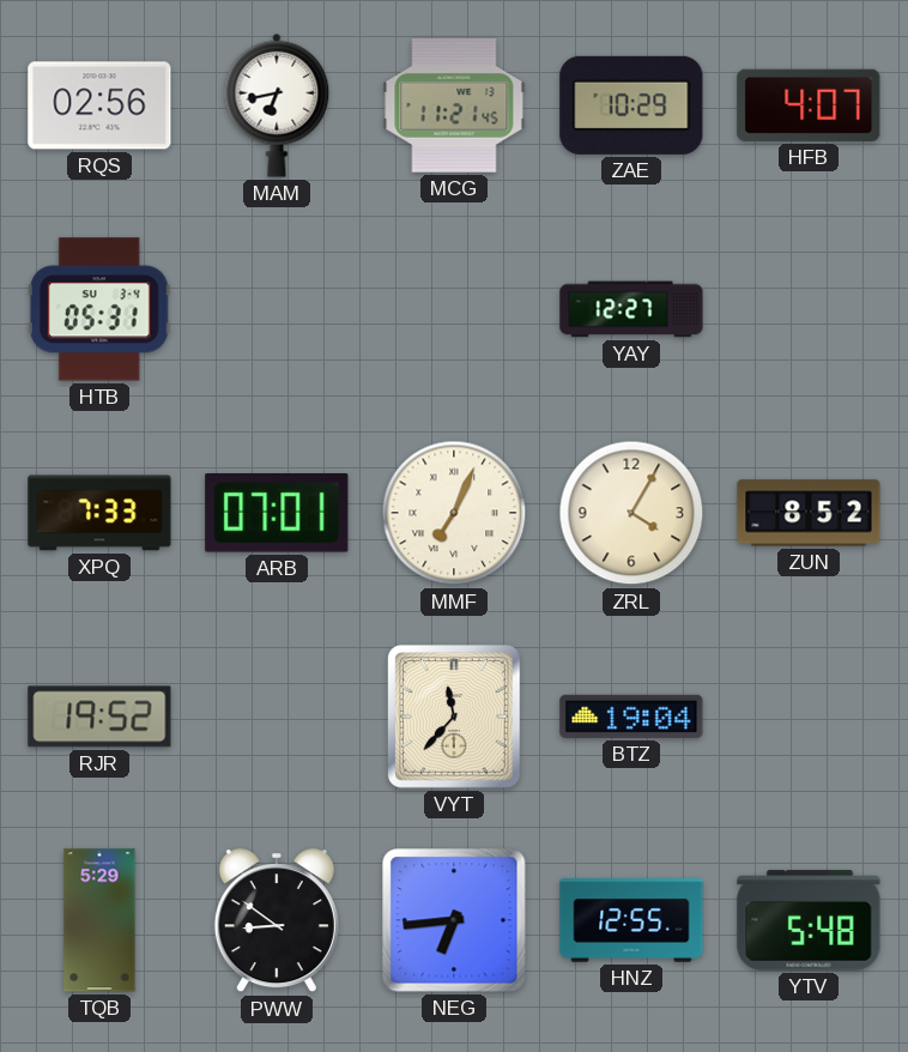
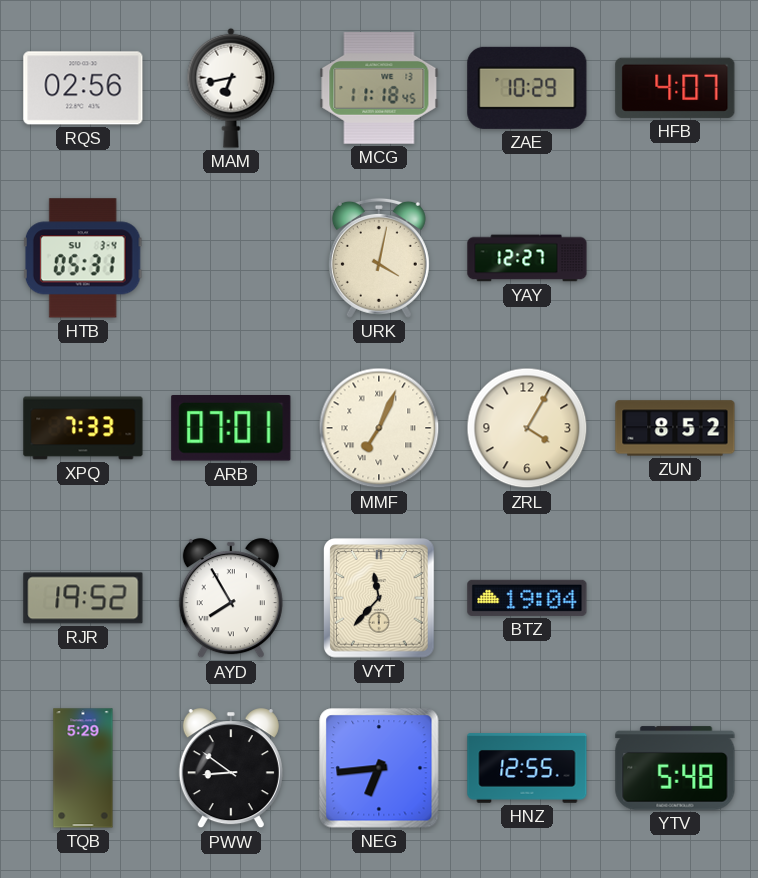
MCG: 11:21 -> 11:18 (379, 89)
URK: none -> 4:02 (379, 258)
AYD: none -> 7:55 (231, 599)
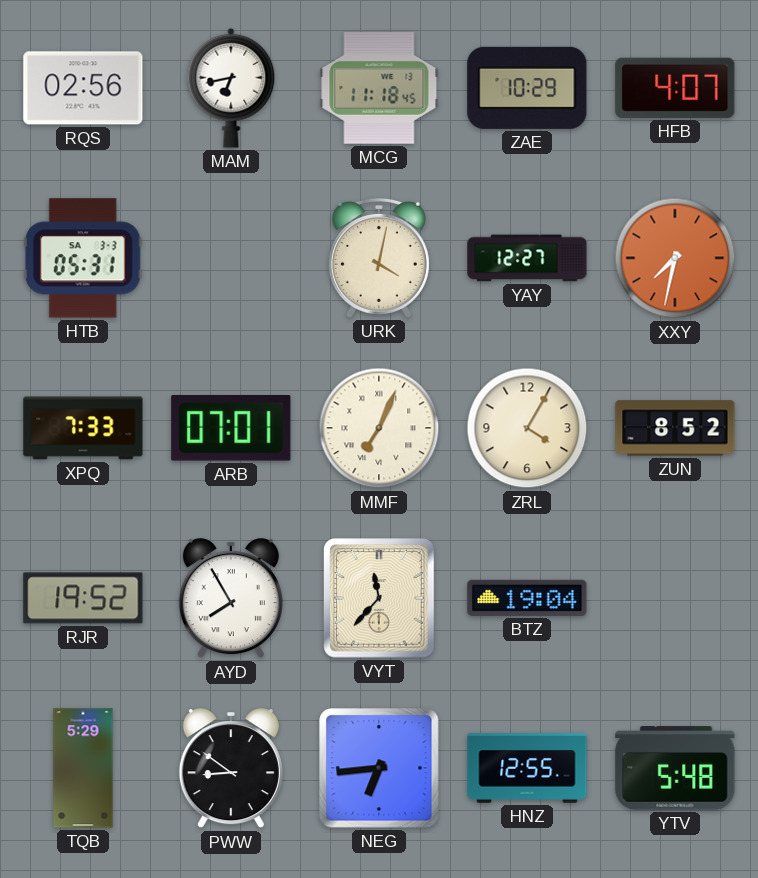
HTB date: SU 3-4 -> SA 3-3 (83, 258)
XXY: none -> 7:32 (675, 258)
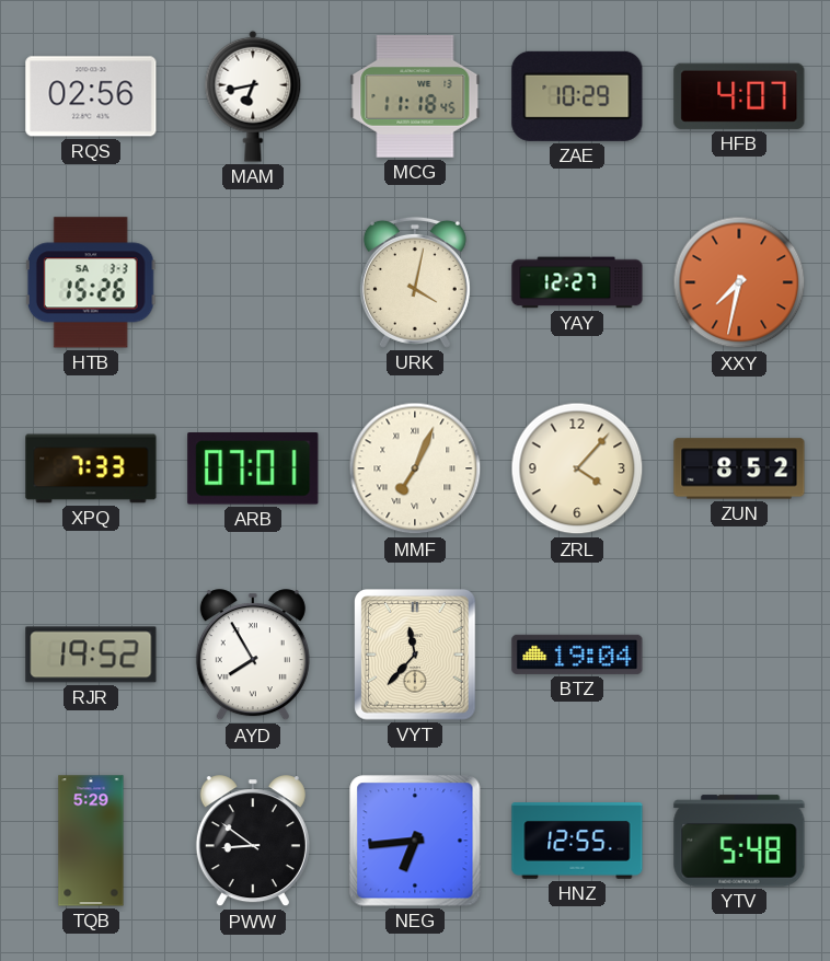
HTB: 05:31 -> 15:26 (91, 282)
ZRL: 4:05 -> 4:07 (577, 468)
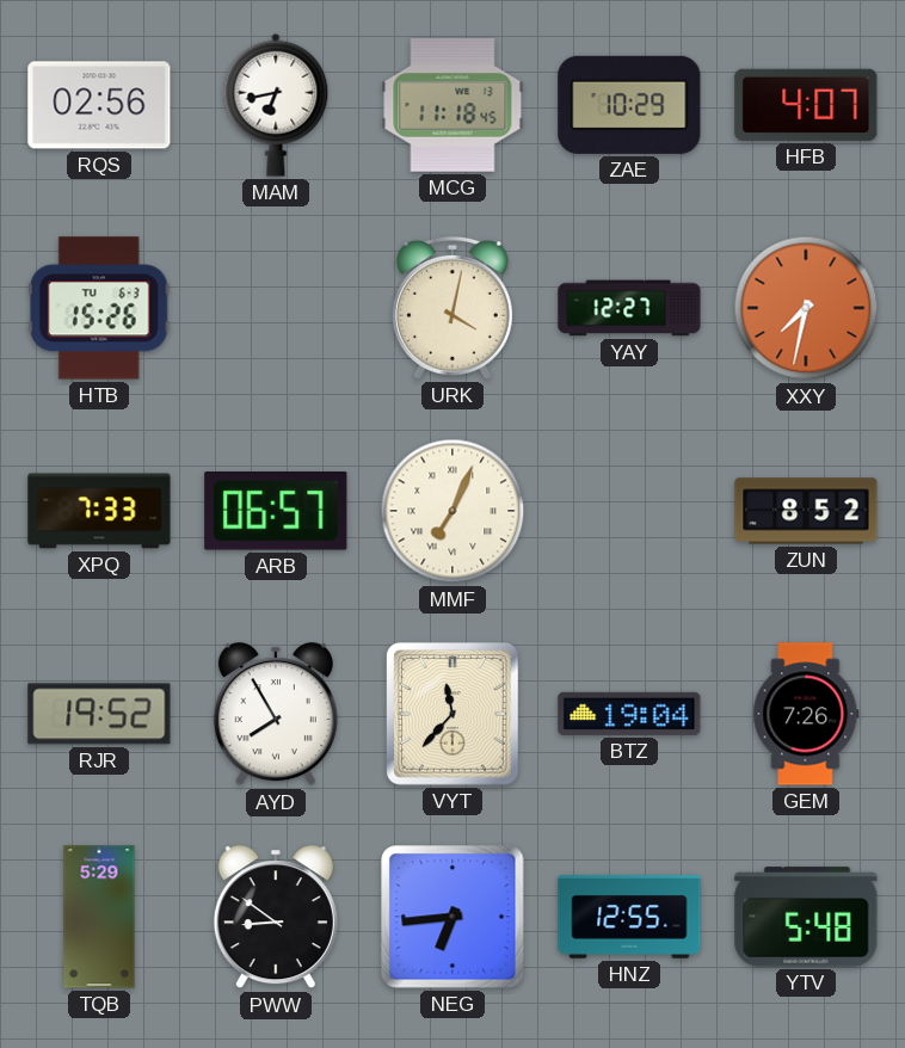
HTB date: SA 3-3 -> TU 6-3 (99, 308)
ARB: 07:01 -> 06:57 (276, 512)
ZRL: 4:07 -> none (577, 468)
GEM: none -> 7:26 (806, 714)
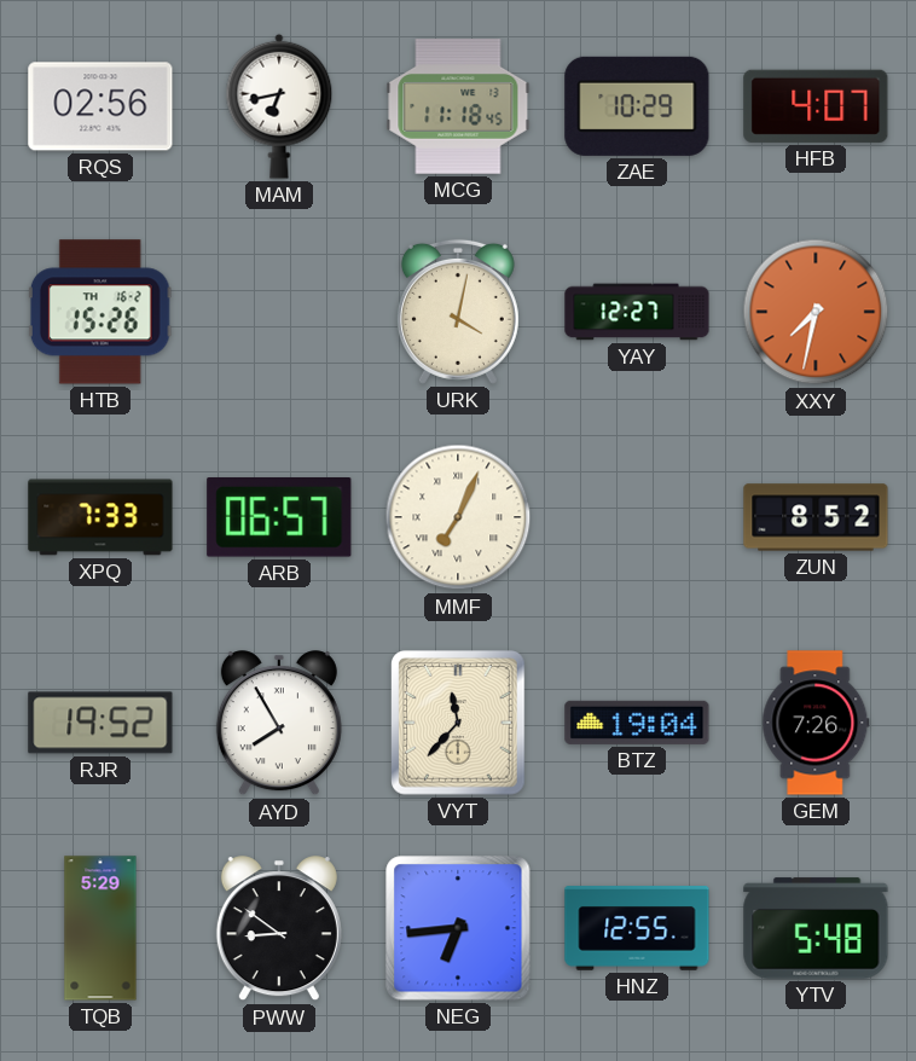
HTB date: TU 6-3 -> TH 16-2 (100, 312)
